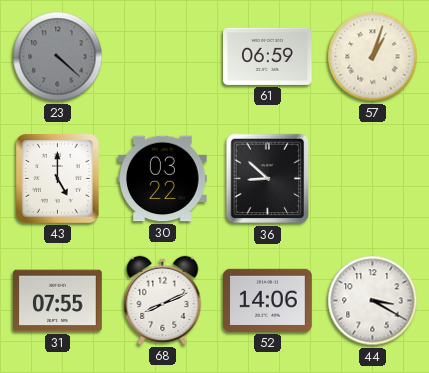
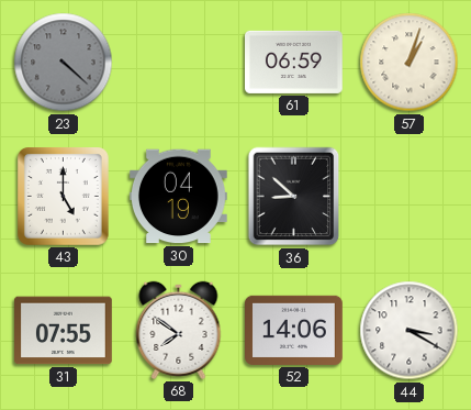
30: 03:22 -> 04:19 (179, 197)
68: 8:11 -> 7:51 (179, 330)
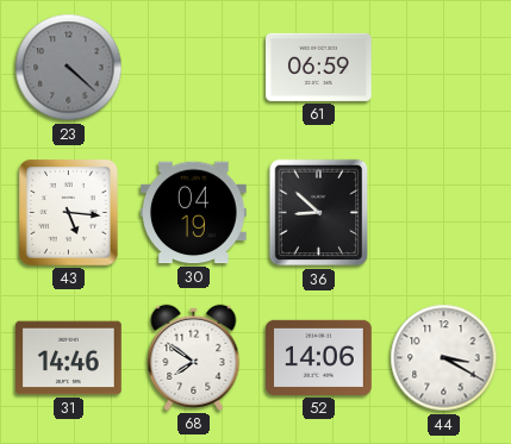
57: 1:03 -> none (410, 63)
43: 5:00 -> 5:16 (69, 213)
31: 07:55 -> 14:46 (69, 358)
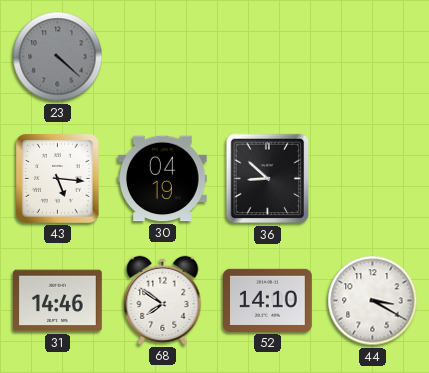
61: 06:59 -> none (319, 67)
52: 14:06 -> 14:10 (268, 300)
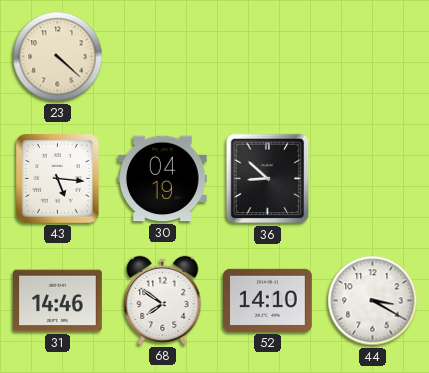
23 dial: grey -> cream (58, 57)
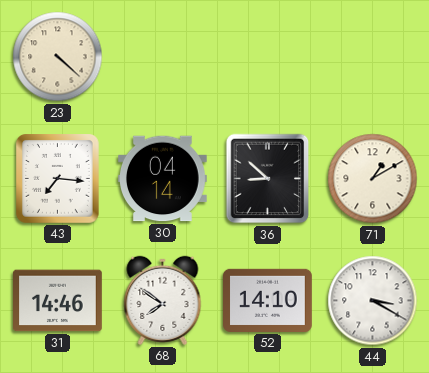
43: 5:16 -> 7:16 (58, 179)
30: 04:19 -> 04:14 (163, 179)
71: none -> 1:10 (373, 179)
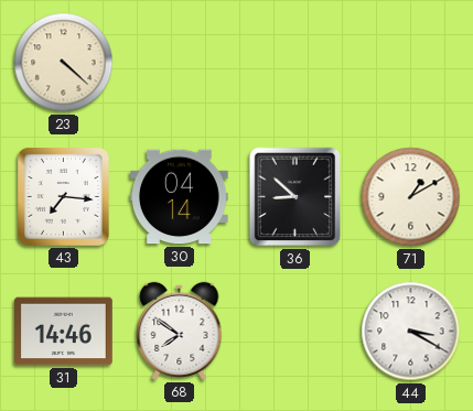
52: 14:10 -> none (268, 300)
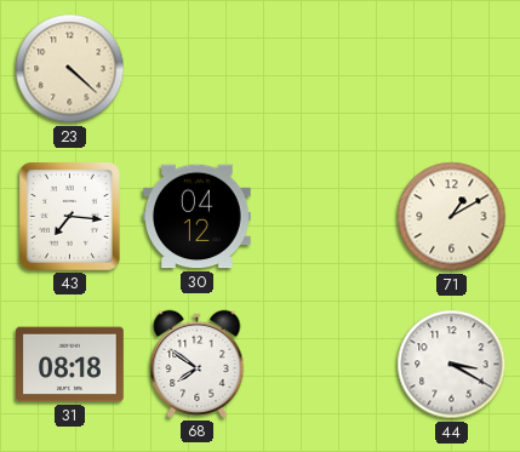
30: 04:14 -> 04:12 (198, 217)
36: 8:52 -> none (295, 197)
31: 14:46 -> 08:18 (70, 365)
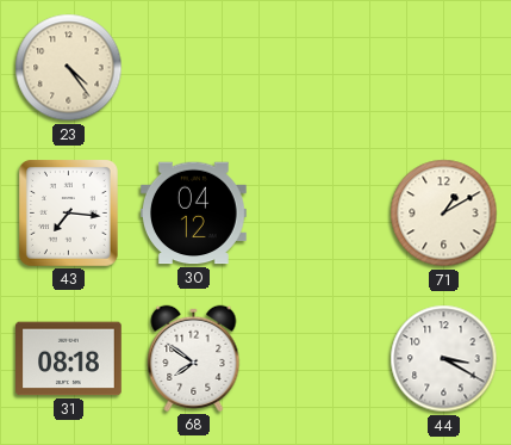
23: 4:22 -> 4:24 (69, 68)
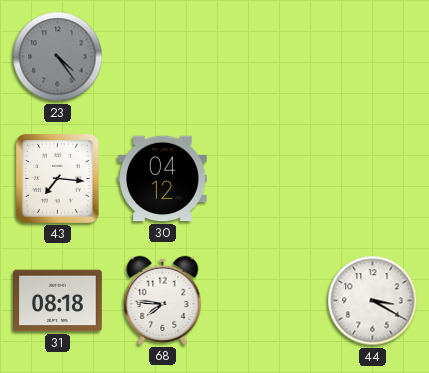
23 dial: cream -> grey (58, 57)
71: 1:10 -> none (444, 214)
68: 7:51 -> 7:46 (163, 300)
